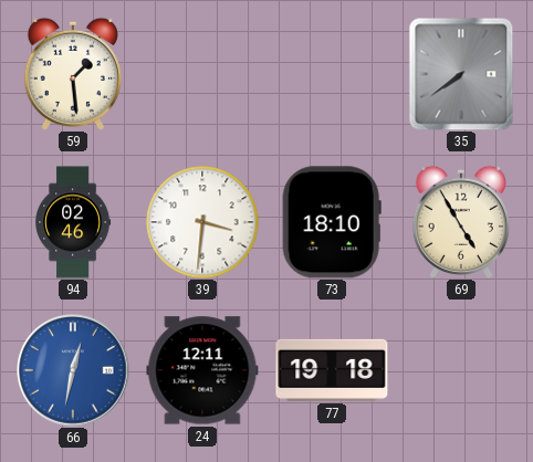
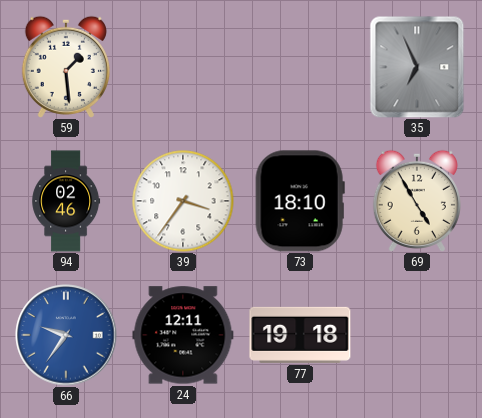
35: 7:39 -> 6:56 (417, 67)
39: 3:31 -> 3:36 (183, 201)
66: 12:32 -> 9:36 (66, 335)
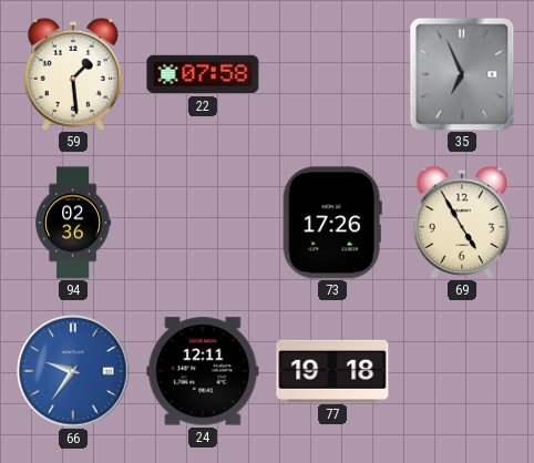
22: none -> 07:58 (203, 74)
94: 02:46 -> 02:36 (73, 223)
39: 3:36 -> none (183, 201)
73: 18:10 -> 17:26 (332, 223)
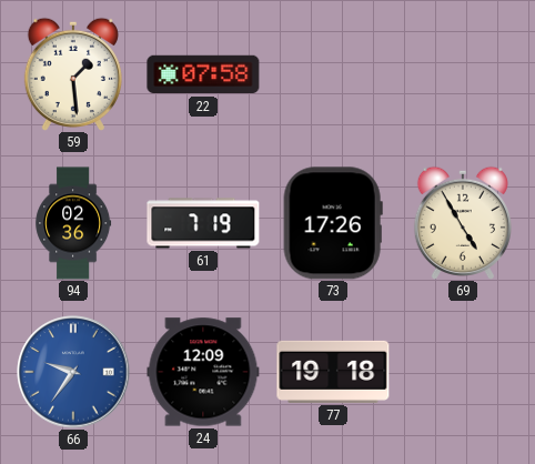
35: 6:56 -> none (462, 74)
61: none -> 7:19 (203, 223)
24: 12:11 -> 12:09 (203, 372)
